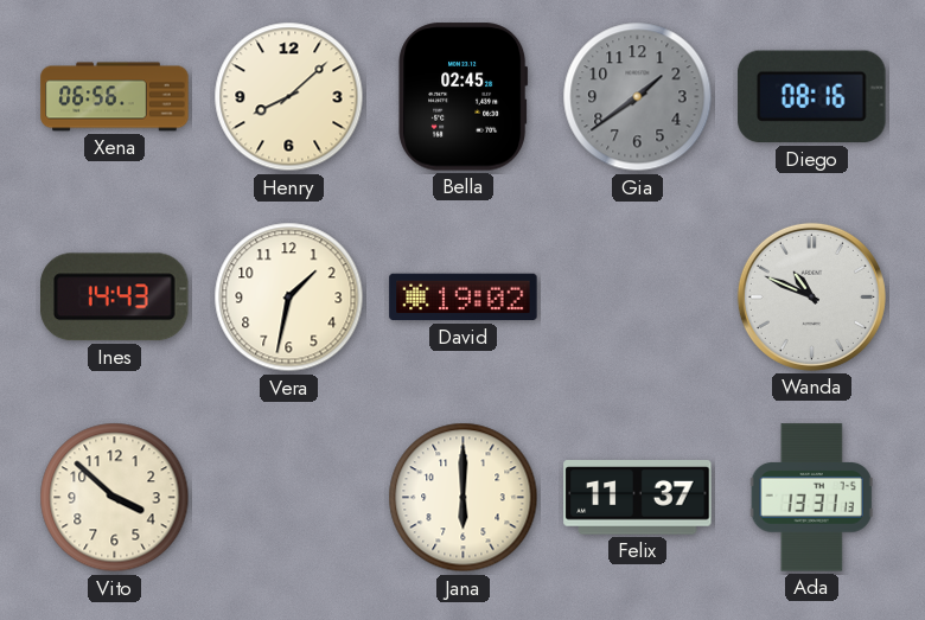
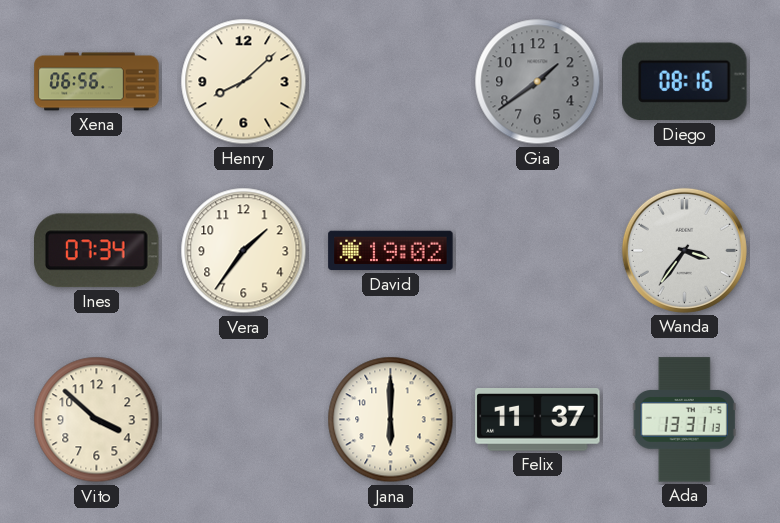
Bella: 02:45 -> none (464, 97)
Ines: 14:43 -> 07:34 (97, 251)
Vera: 1:32 -> 1:36 (244, 251)
Wanda: 10:49 -> 3:36 (684, 250)
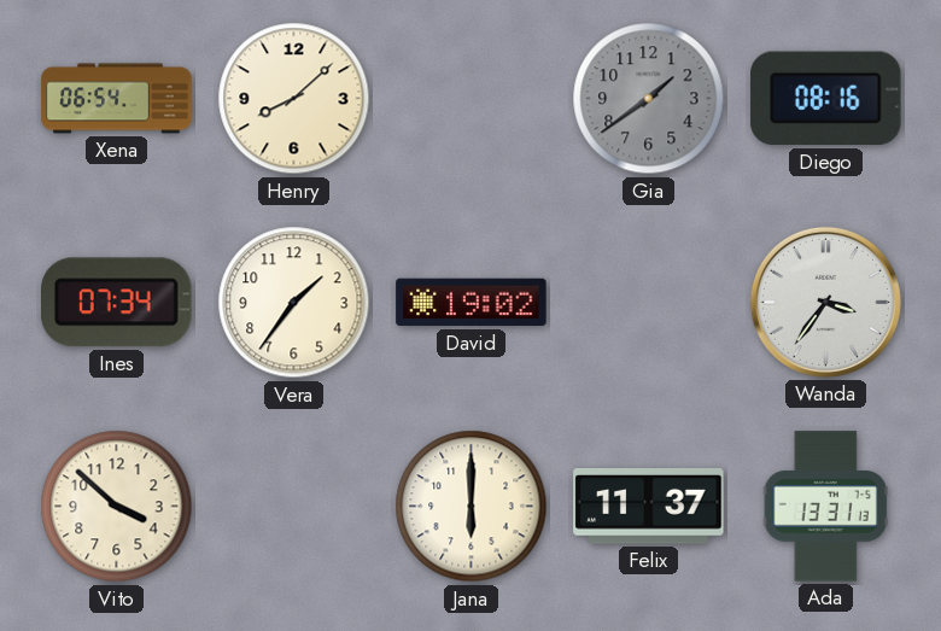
Xena: 06:56 -> 06:54 (117, 99)
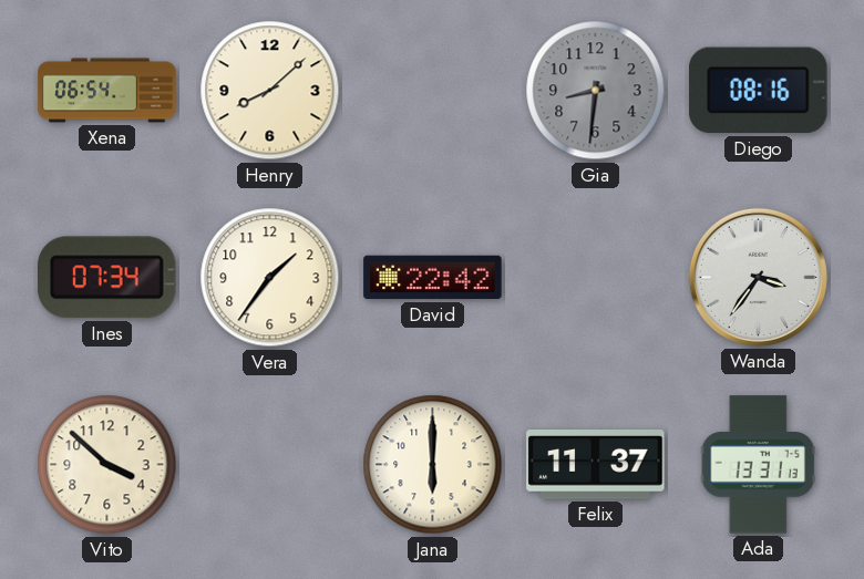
Gia: 1:39 -> 8:31 (596, 91)
David: 19:02 -> 22:42 (433, 278)
